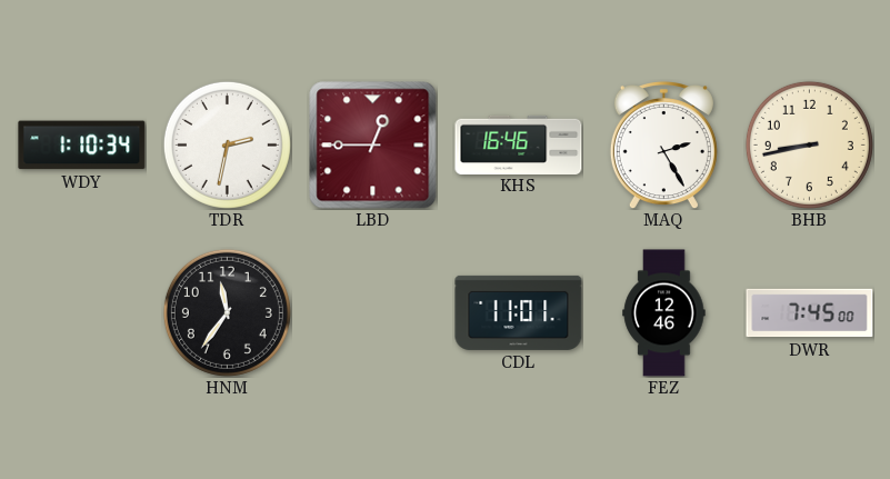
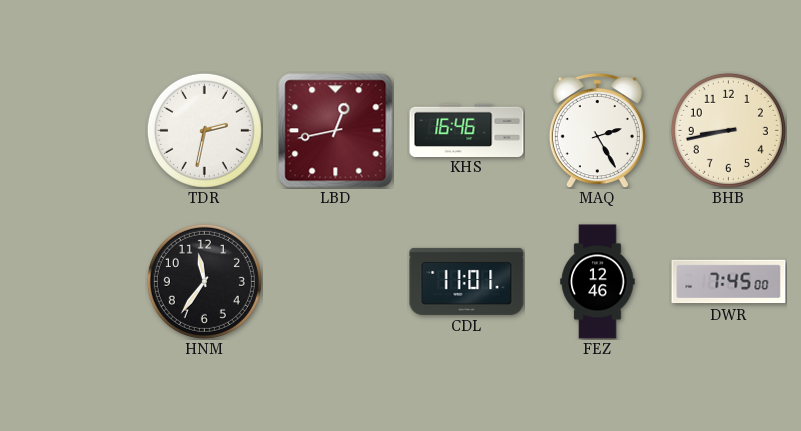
WDY: 1:10 -> none (82, 146)
LBD: 12:45 -> 12:43 (336, 131)
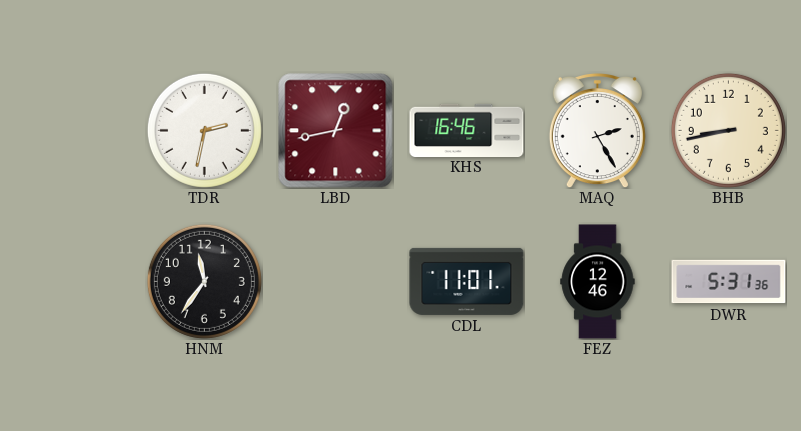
DWR: 7:45 -> 5:31 (729, 282)
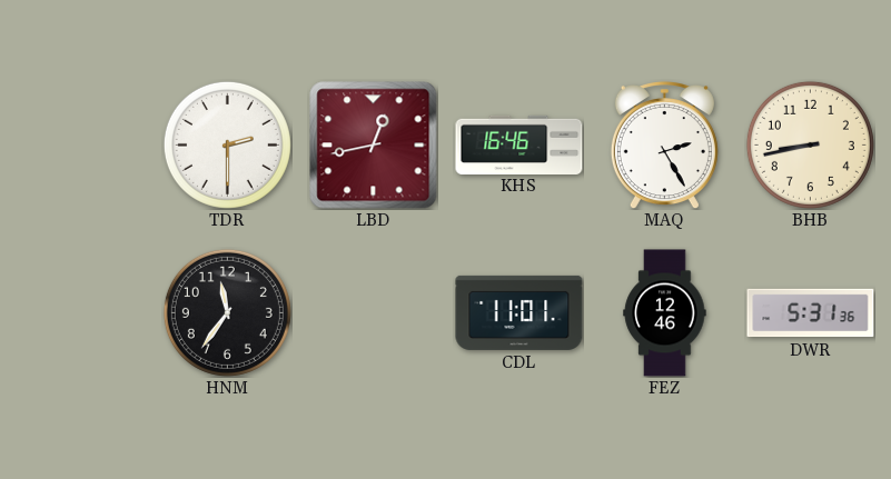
TDR: 2:32 -> 2:30 (227, 144)
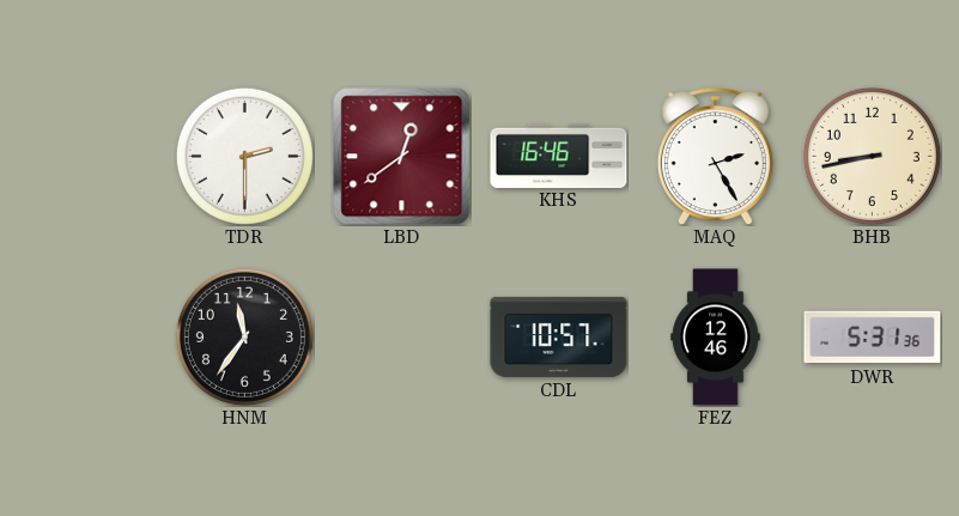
LBD: 12:43 -> 12:39 (402, 157)
CDL: 11:01 -> 10:57 (559, 336)
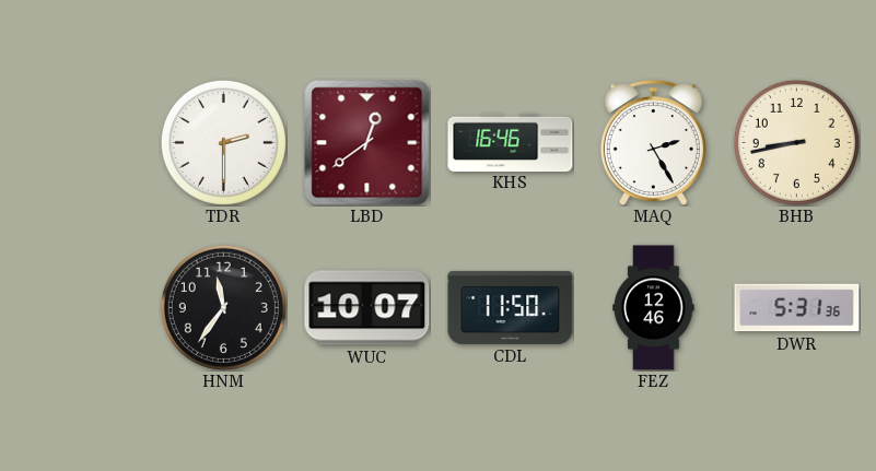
WUC: none -> 10:07 (367, 308)
CDL: 10:57 -> 11:50 (511, 307)
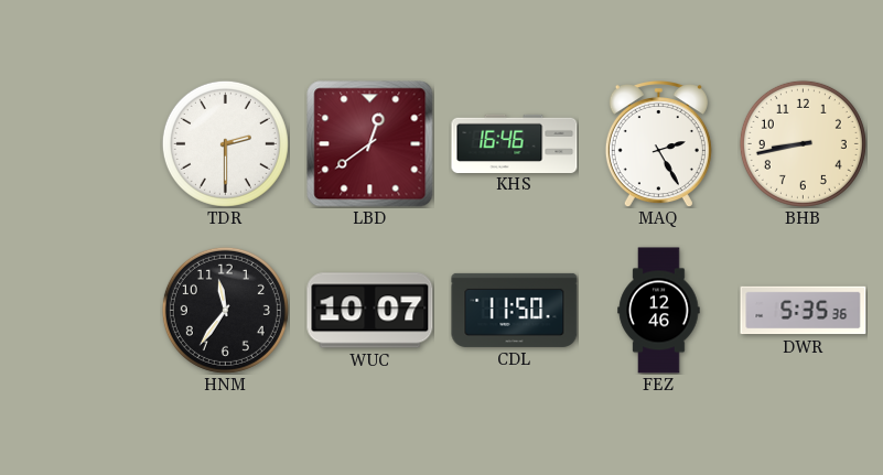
DWR: 5:31 -> 5:35 (804, 311)
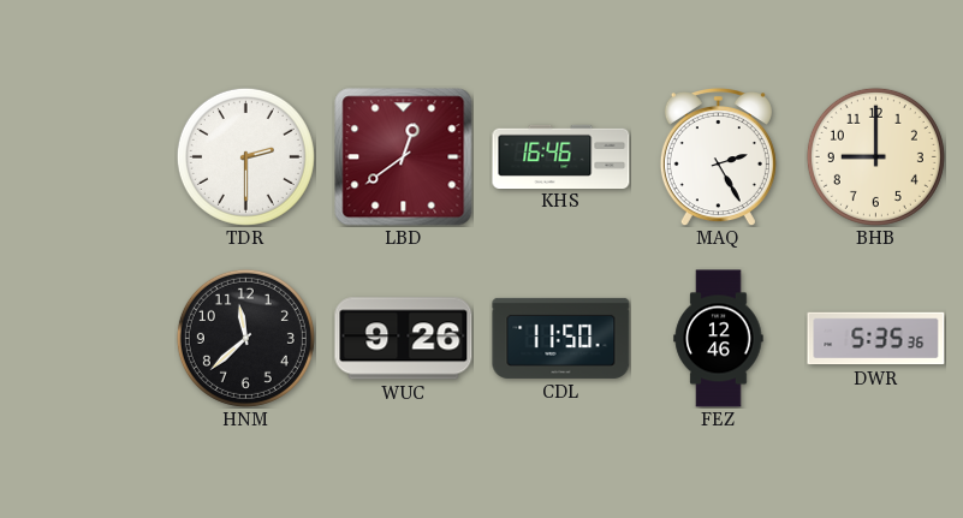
BHB: 8:43 -> 9:00 (875, 156)
HNM: 11:36 -> 11:38 (245, 338)
WUC: 10:07 -> 9:26 (404, 339)
